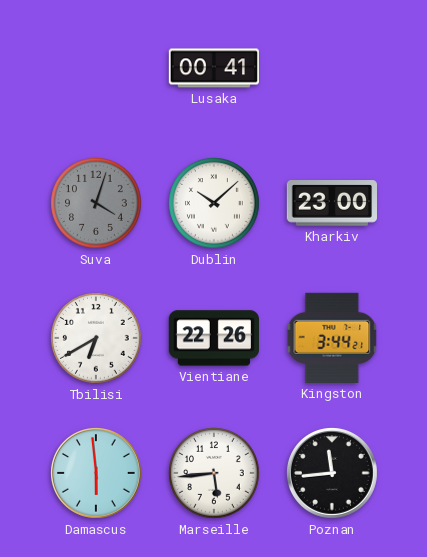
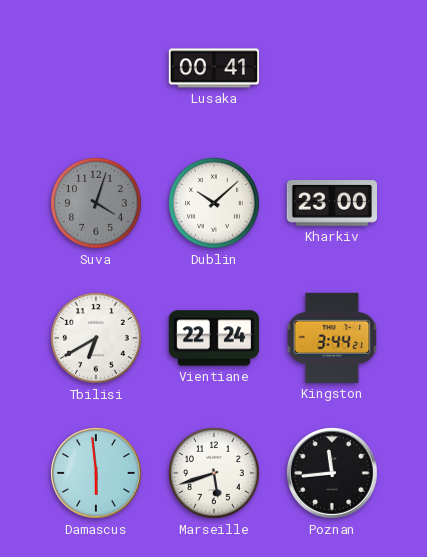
Vientiane: 22:26 -> 22:24 (213, 338)
Marseille: 5:44 -> 5:42 (215, 474)
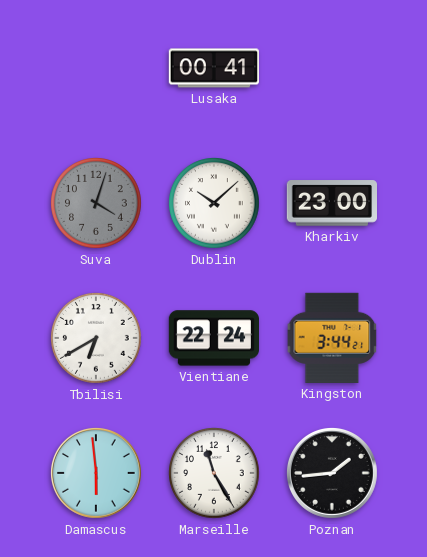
Marseille: 5:42 -> 11:25 (215, 474)
Poznan: 11:44 -> 1:44 (332, 473)
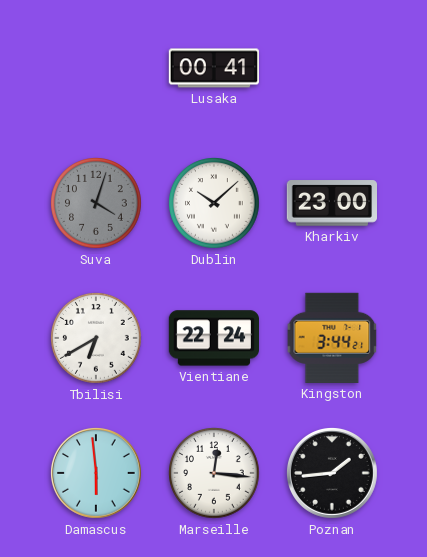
Marseille: 11:25 -> 12:16 (215, 474)
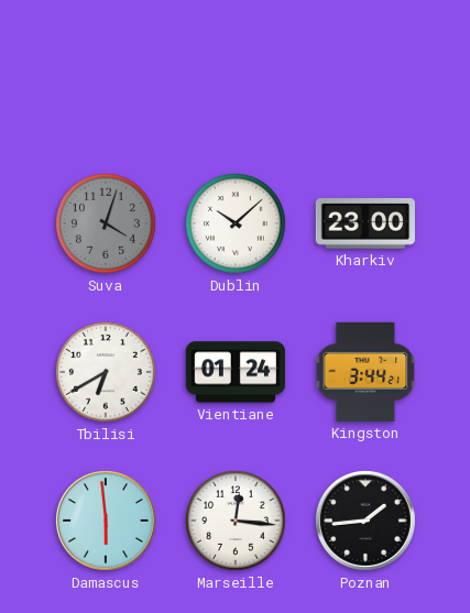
Lusaka: 00:41 -> none (213, 68)
Vientiane: 22:24 -> 01:24 (234, 372)
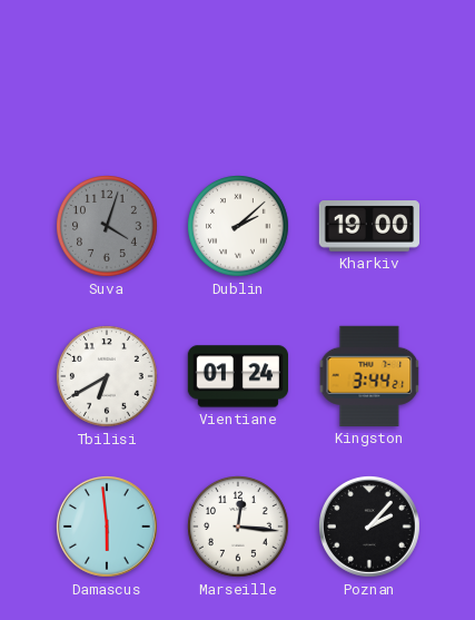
Dublin: 10:08 -> 2:08 (239, 227)
Kharkiv: 23:00 -> 19:00 (368, 226)
Poznan: 1:44 -> 2:07 (369, 526)
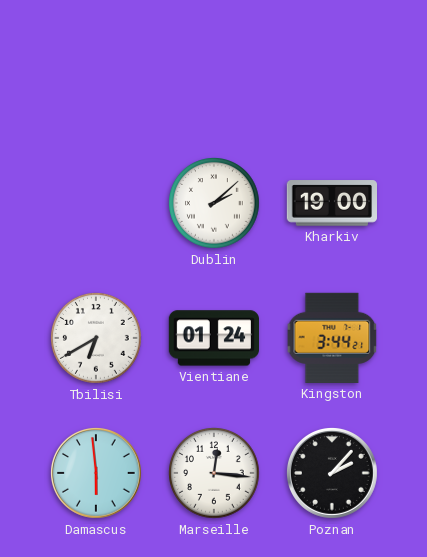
Suva: 4:03 -> none (108, 227)
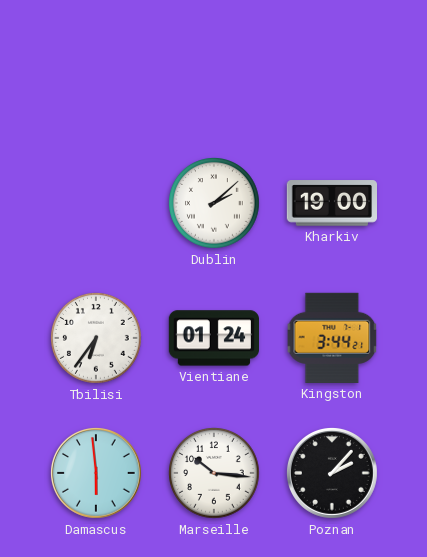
Tbilisi: 6:40 -> 6:36 (97, 339)
Marseille: 12:16 -> 10:16 (215, 474)
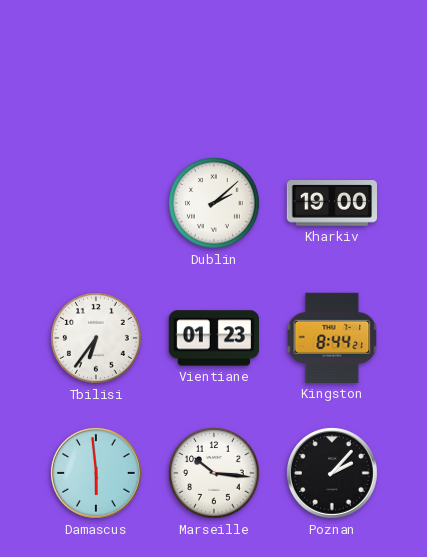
Vientiane: 01:24 -> 01:23 (213, 338)
Kingston: 3:44 -> 8:44 (332, 338)
